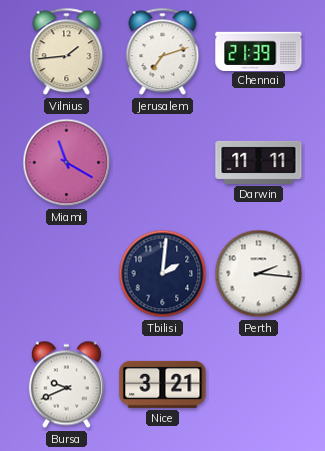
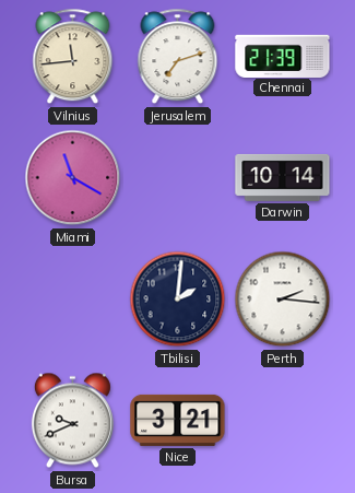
Vilnius: 1:44 -> 11:44 (73, 57)
Darwin: 11:11 -> 10:14 (283, 177)
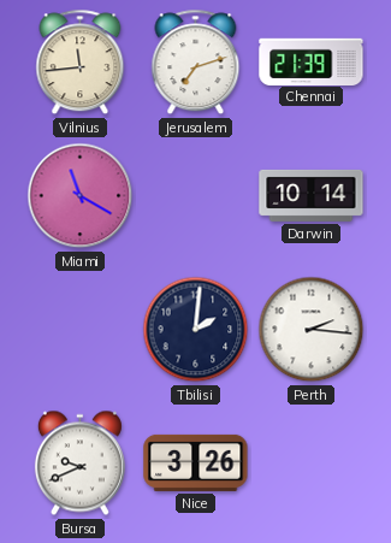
Nice: 3:21 -> 3:26 (196, 462)
